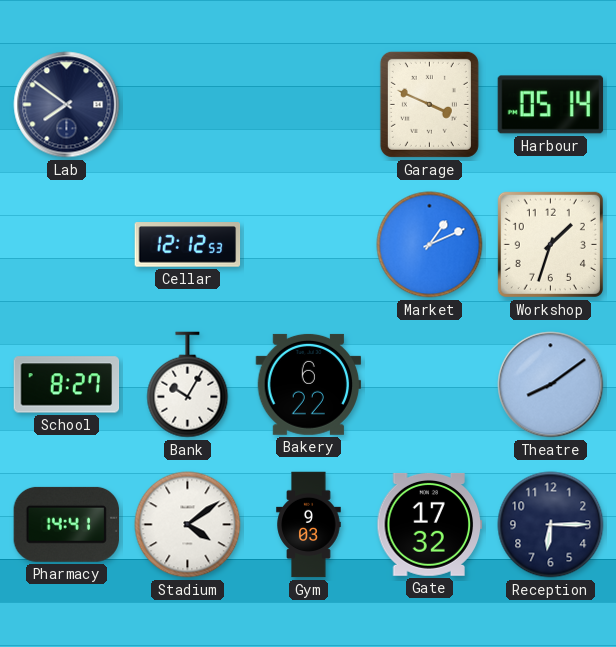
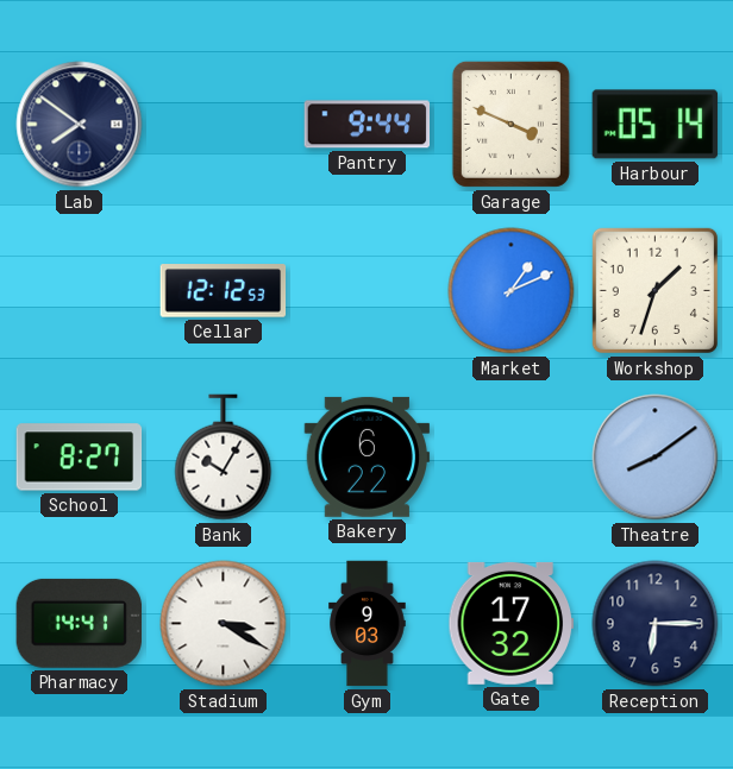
Pantry: none -> 9:44 (368, 125)
Stadium: 4:09 -> 3:20 (224, 624)
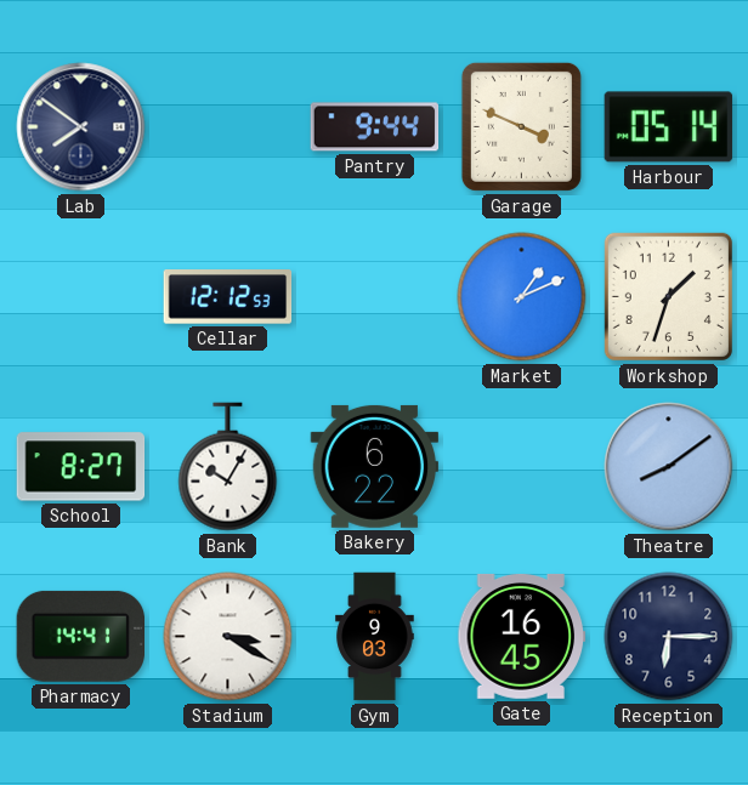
Gate: 17:32 -> 16:45 (522, 636)
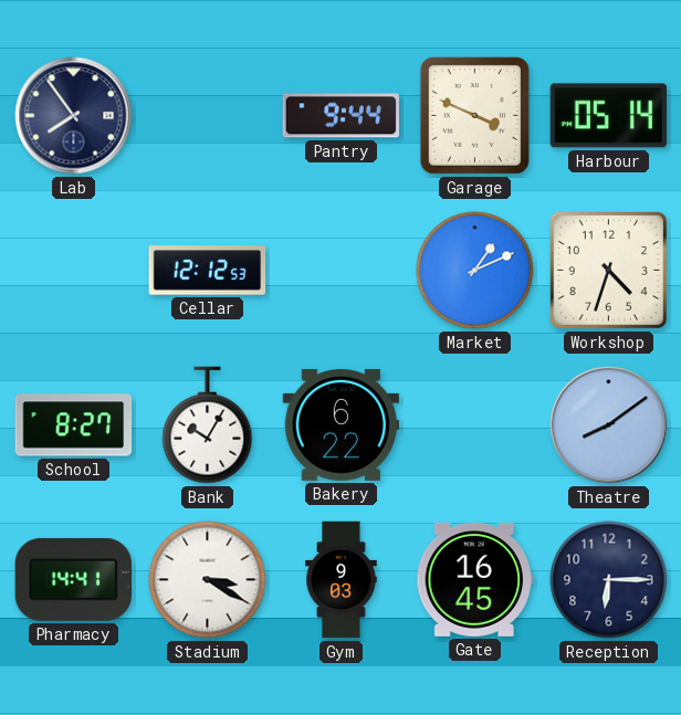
Lab: 7:51 -> 7:54 (74, 116)
Workshop: 1:33 -> 4:33 (608, 270)
